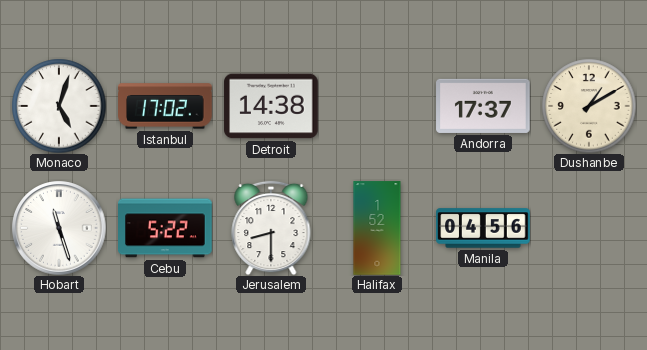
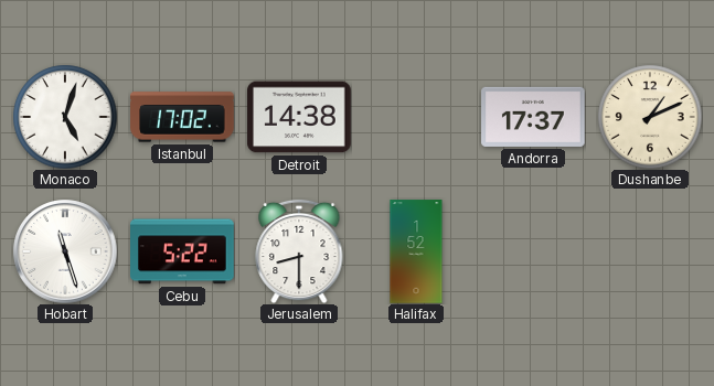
Dushanbe: 1:10 -> 1:11 (650, 117)
Manila: 04:56 -> none (483, 228)
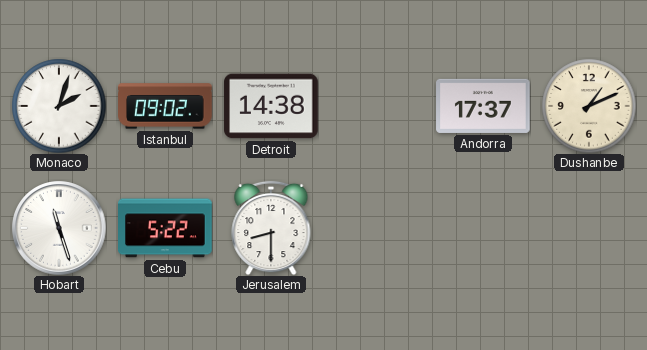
Monaco: 5:03 -> 2:03 (59, 106)
Istanbul: 17:02 -> 09:02 (165, 106)
Halifax: 1:52 -> none (416, 251)
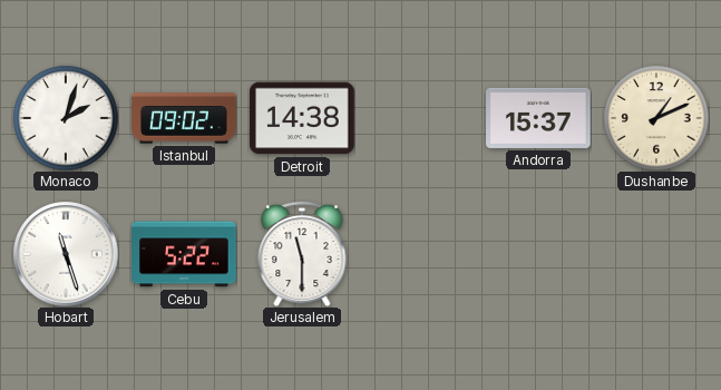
Andorra: 17:37 -> 15:37 (538, 118)
Jerusalem: 8:30 -> 11:30 (302, 254)
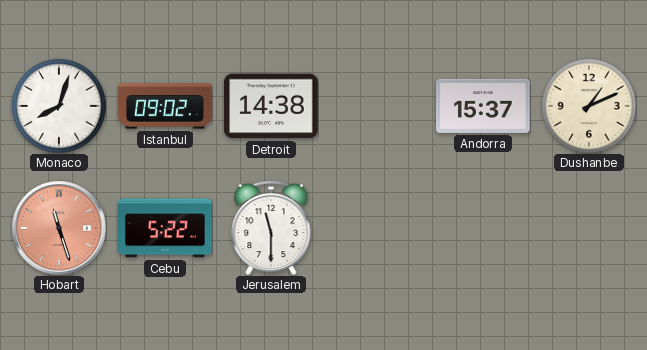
Monaco: 2:03 -> 8:03 (59, 106)
Hobart dial: white -> salmon (59, 228)
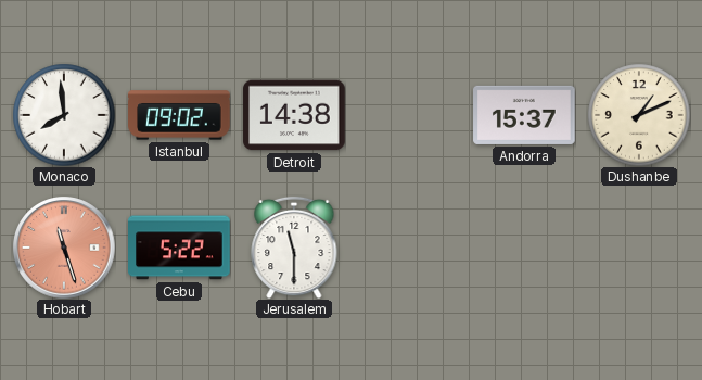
Monaco: 8:03 -> 7:59 (64, 115)
